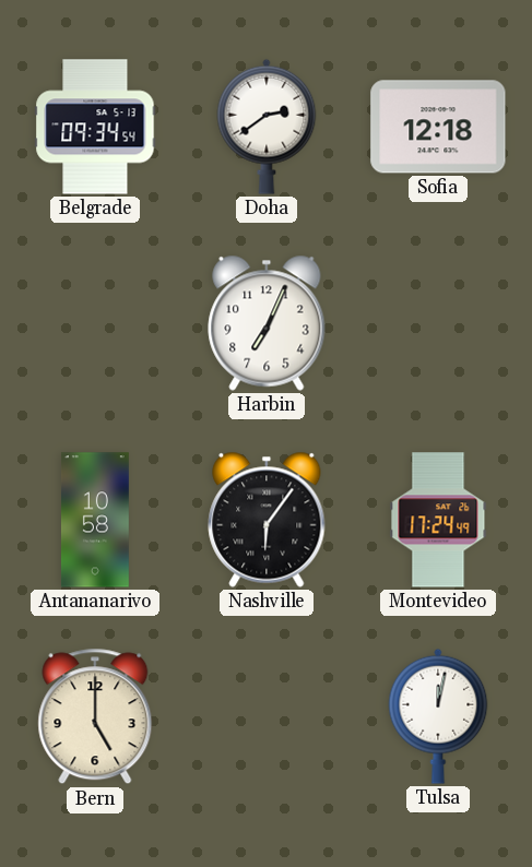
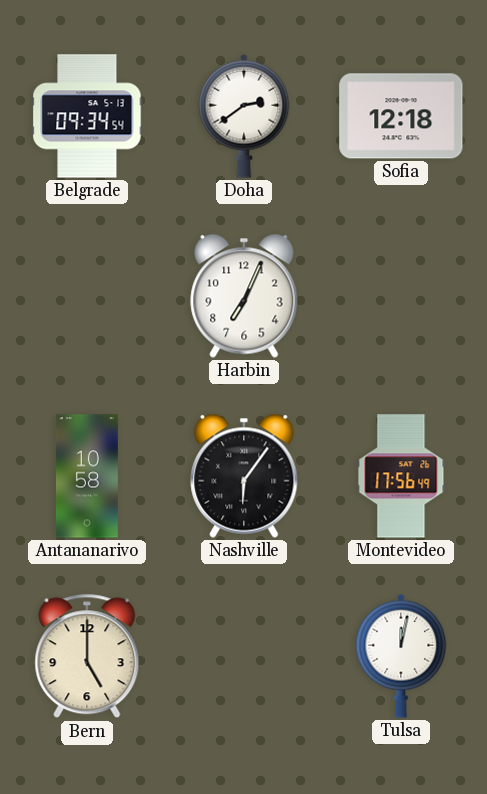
Montevideo: 17:24 -> 17:56 (401, 476)
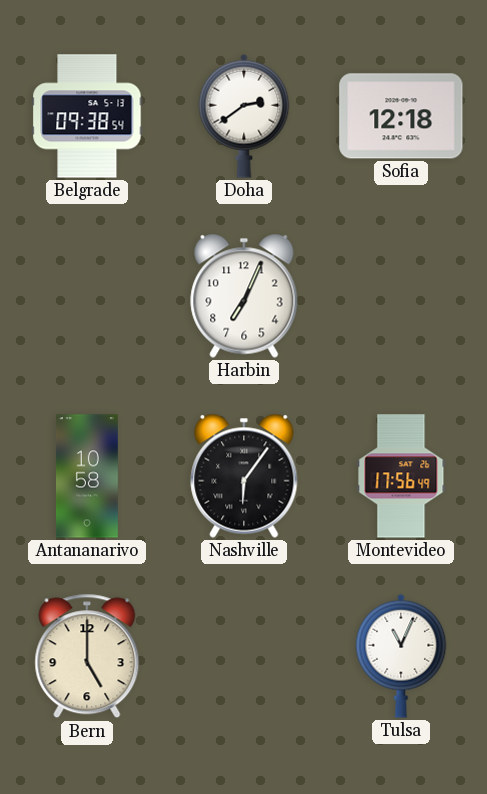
Belgrade: 09:34 -> 09:38 (87, 116)
Tulsa: 12:02 -> 11:04 (401, 656)
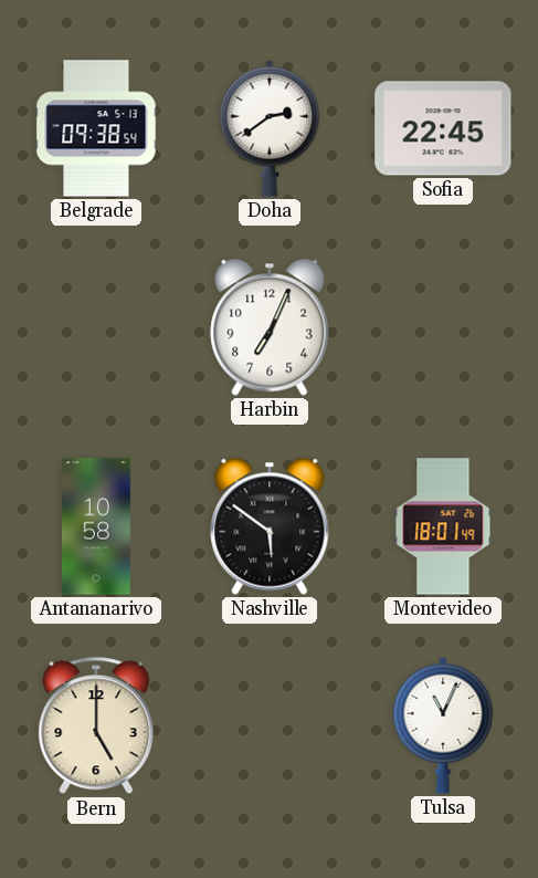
Sofia: 12:18 -> 22:45 (443, 128)
Nashville: 6:06 -> 5:51 (270, 526)
Montevideo: 17:56 -> 18:01 (443, 526)
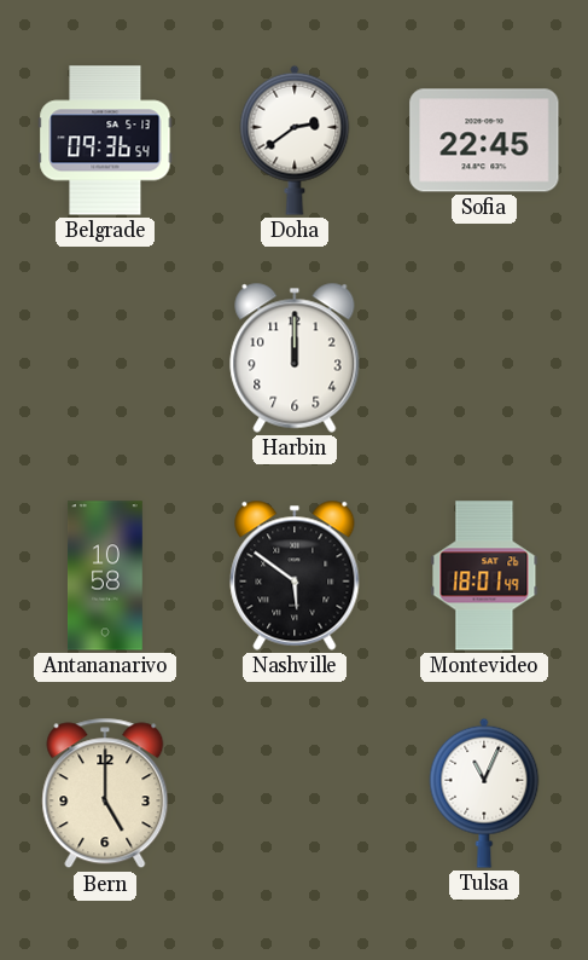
Belgrade: 09:38 -> 09:36 (105, 140)
Harbin: 7:04 -> 12:00 (295, 358)
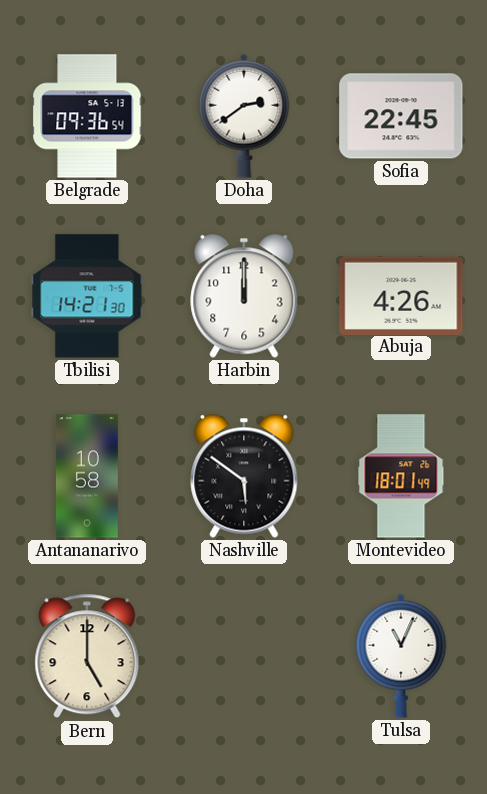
Tbilisi: none -> 14:21 (87, 296)
Abuja: none -> 4:26 (401, 295)
